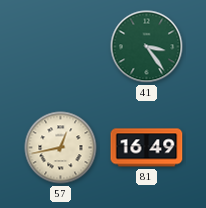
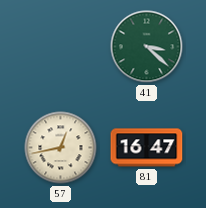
41: 3:24 -> 3:22 (147, 47)
81: 16:49 -> 16:47 (147, 148)
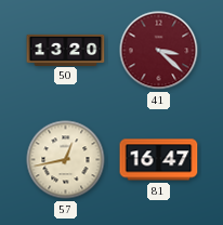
50: none -> 13:20 (66, 50)
41 dial: green -> burgundy (159, 51)
